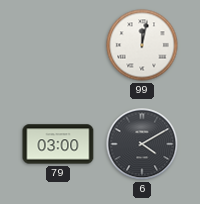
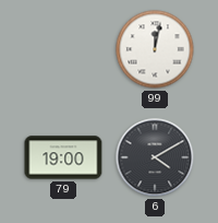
79: 03:00 -> 19:00 (63, 157)
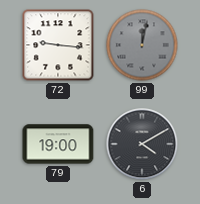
72: none -> 9:16 (58, 45)
99 dial: white -> grey (142, 45)
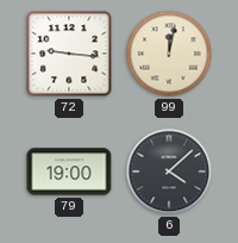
99 dial: grey -> cream (169, 54)
6: 4:10 -> 4:08 (169, 172)
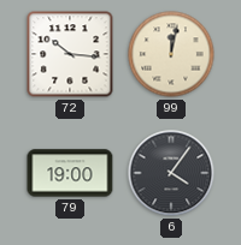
72: 9:16 -> 10:16 (70, 54)
6: 4:08 -> 4:06 (171, 173)
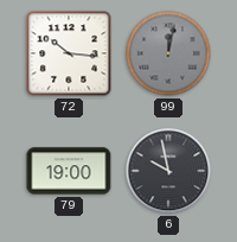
99 dial: cream -> grey (168, 53)
6: 4:06 -> 9:58 (168, 171)
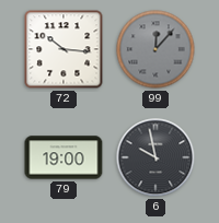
99: 12:02 -> 12:07 (155, 49)
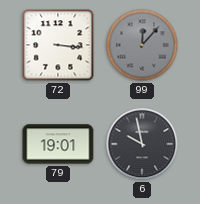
72: 10:16 -> 3:16 (58, 45)
79: 19:00 -> 19:01 (58, 144)
